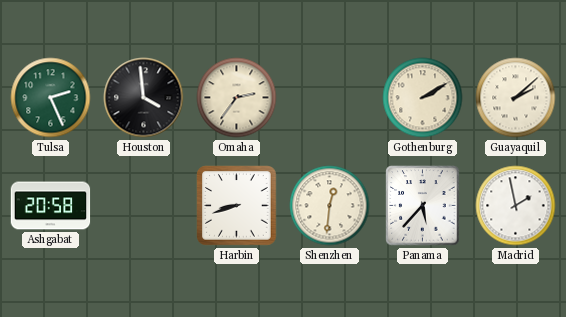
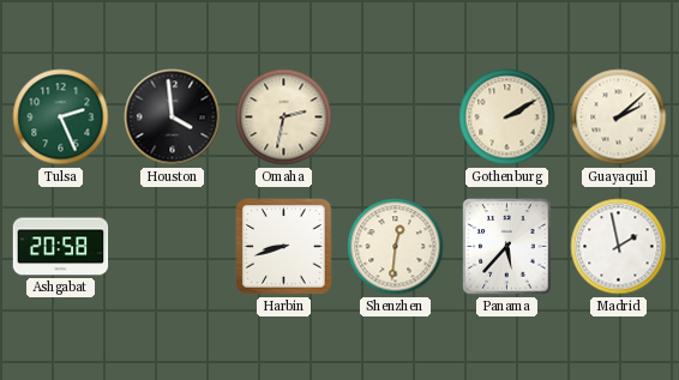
Omaha: 2:36 -> 2:32 (284, 117)
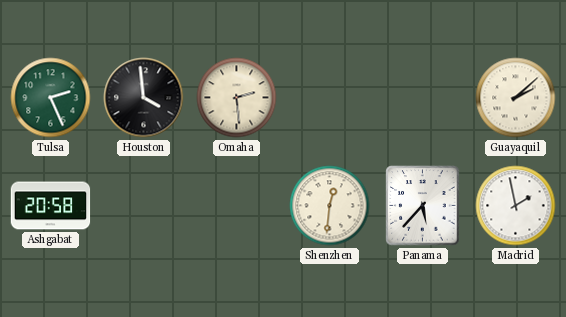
Omaha: 2:32 -> 2:29 (237, 98)
Gothenburg: 2:10 -> none (507, 117)
Harbin: 8:42 -> none (284, 247)
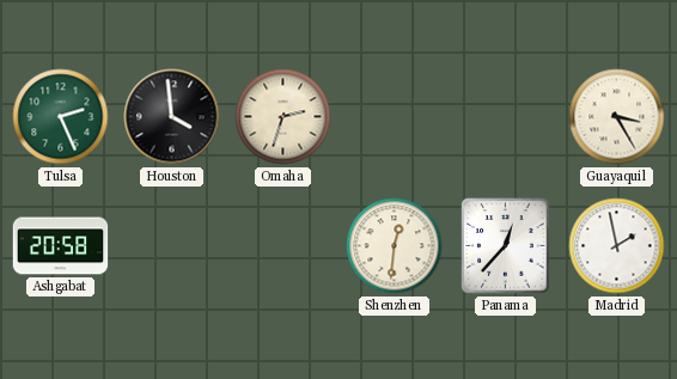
Omaha: 2:29 -> 2:33 (283, 117)
Guayaquil: 2:08 -> 3:25 (617, 117)
Panama: 5:37 -> 12:37 (506, 246)
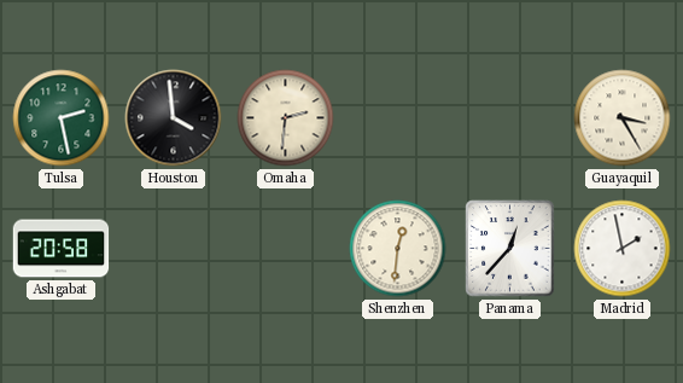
Tulsa: 2:26 -> 2:28 (62, 118)
Omaha: 2:33 -> 2:31 (286, 118)
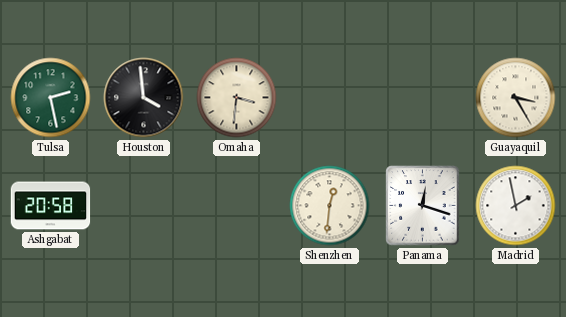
Omaha: 2:31 -> 3:31 (237, 98)
Panama: 12:37 -> 12:18 (423, 206)
